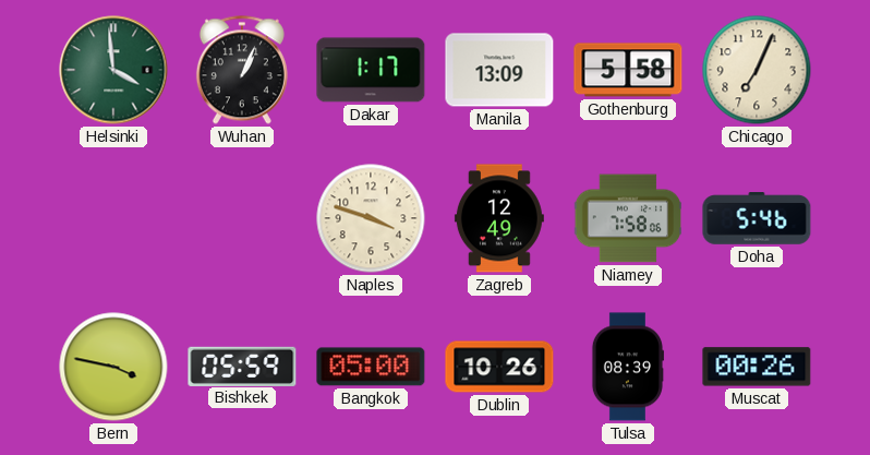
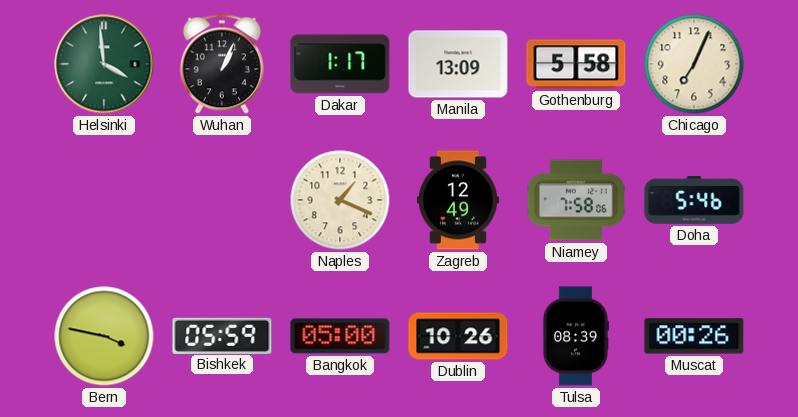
Naples: 3:48 -> 1:19 (340, 200)
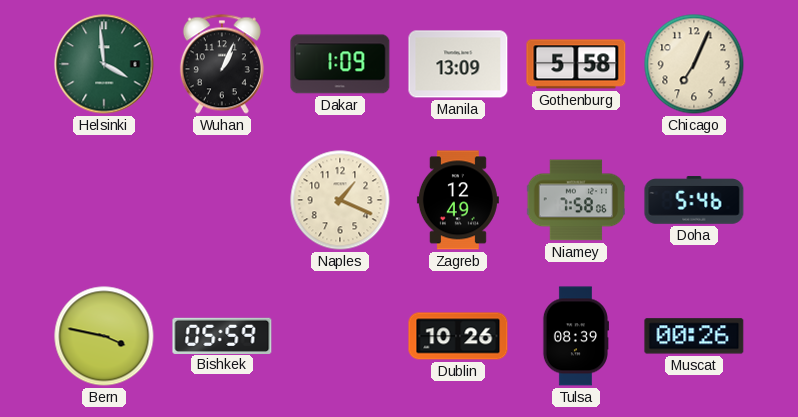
Dakar: 1:17 -> 1:09 (340, 64)
Bangkok: 05:00 -> none (340, 336)
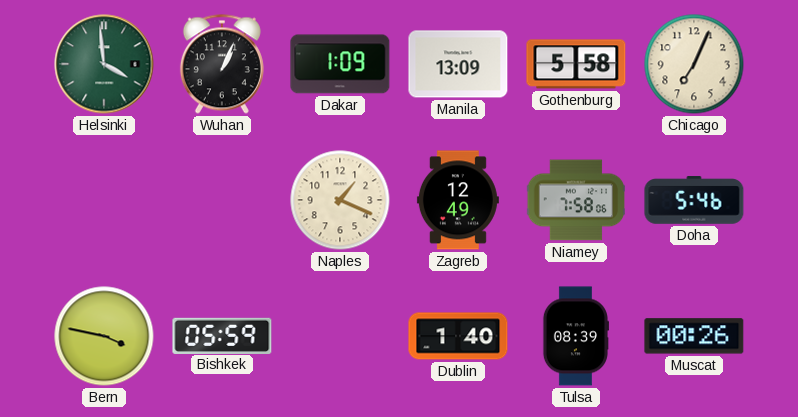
Dublin: 10:26 -> 1:40 (458, 336)
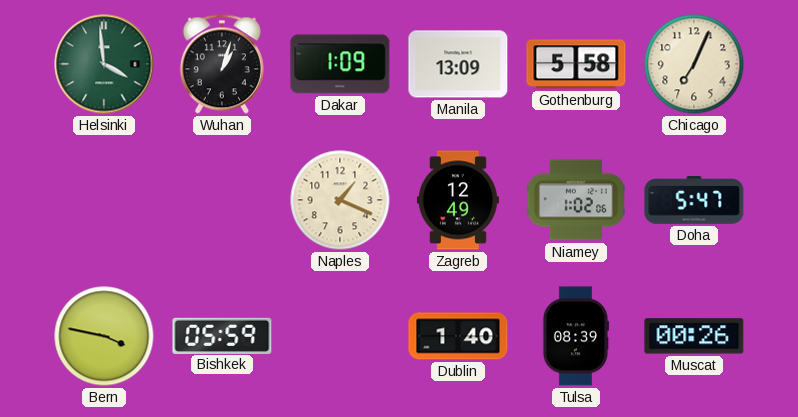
Wuhan: 1:04 -> 1:03 (222, 64)
Niamey: 7:58 -> 1:02 (575, 200)
Doha: 5:46 -> 5:47 (694, 200)
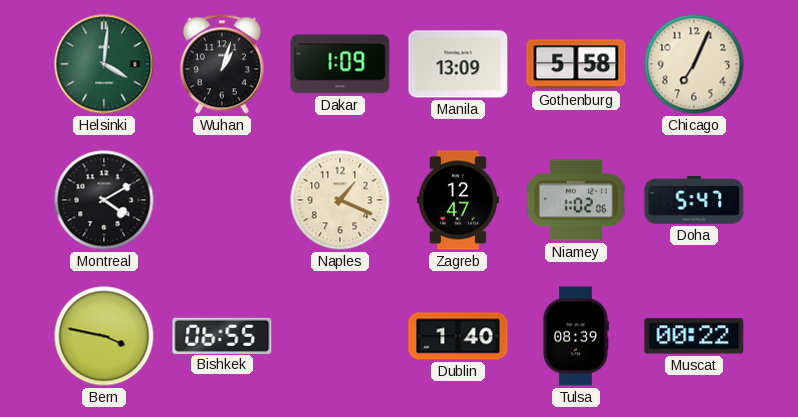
Helsinki: 3:59 -> 4:01 (104, 64)
Montreal: none -> 4:10 (104, 200)
Zagreb: 12:49 -> 12:47 (458, 200)
Bishkek: 05:59 -> 06:55 (222, 335)
Muscat: 00:26 -> 00:22 (694, 336)
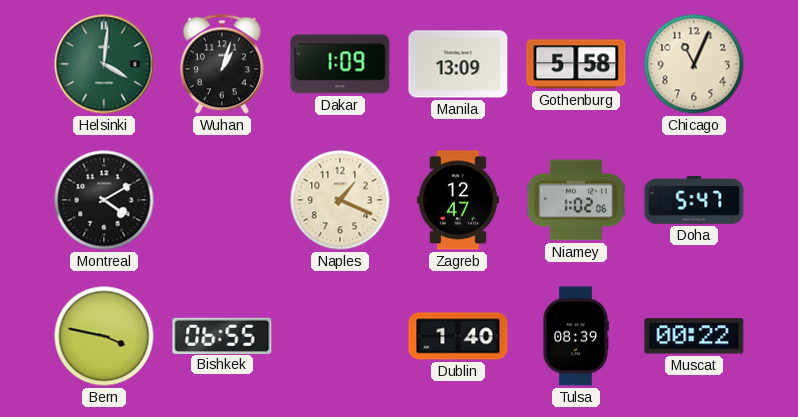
Chicago: 7:04 -> 11:04 (694, 64)
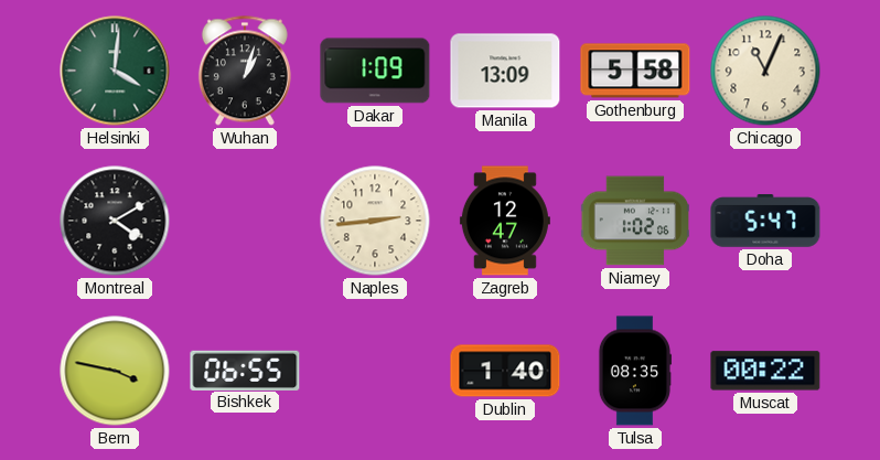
Naples: 1:19 -> 2:44 (375, 221)
Tulsa: 08:39 -> 08:35 (634, 371)
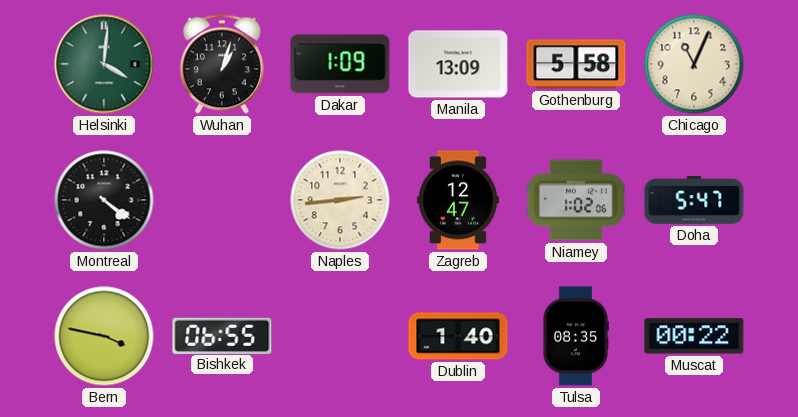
Montreal: 4:10 -> 4:21 (104, 200)
